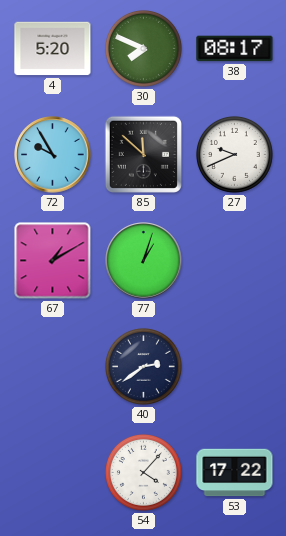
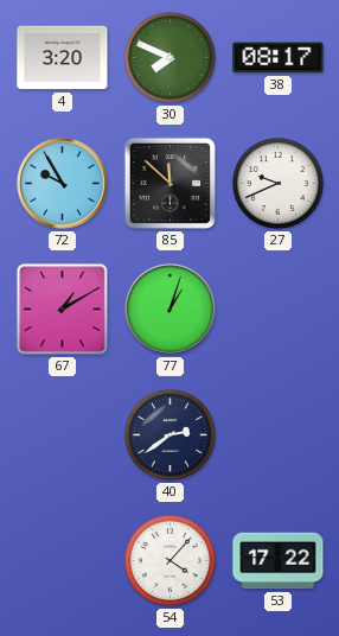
4: 5:20 -> 3:20 (63, 58)
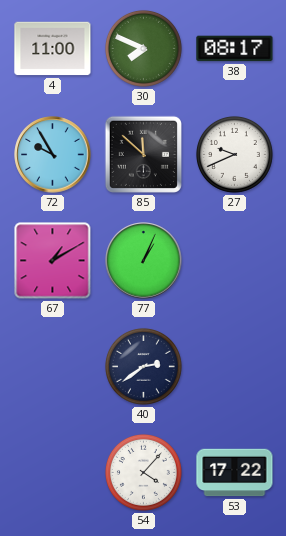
4: 3:20 -> 11:00 (53, 49)
77: 1:03 -> 1:04 (144, 261)
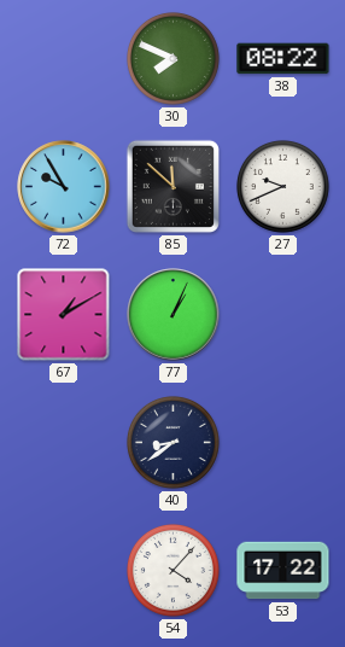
4: 11:00 -> none (53, 49)
38: 08:17 -> 08:22 (283, 59)
40: 2:39 -> 8:39 (172, 442)
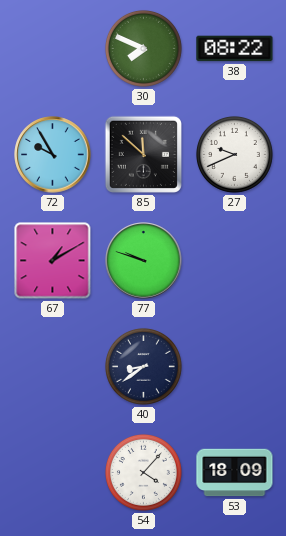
77: 1:04 -> 9:48 (144, 261)
53: 17:22 -> 18:09 (235, 473)
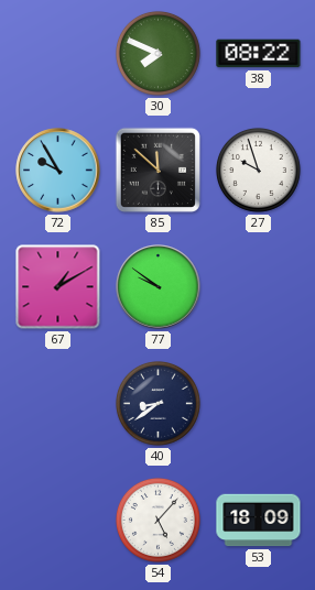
27: 9:41 -> 9:57 (258, 170)
77: 9:48 -> 9:51 (159, 287)
54: 4:07 -> 5:07 (157, 520)
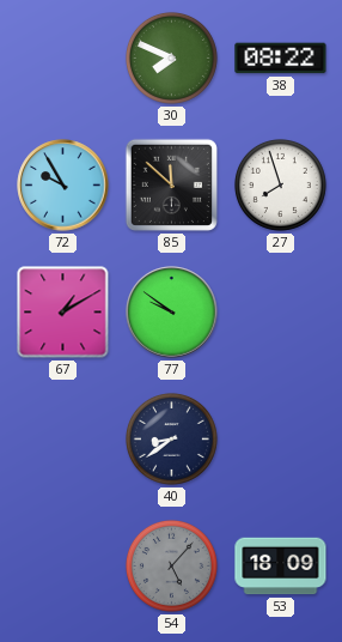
27: 9:57 -> 7:57 (280, 184)
54 dial: white -> grey (171, 565)
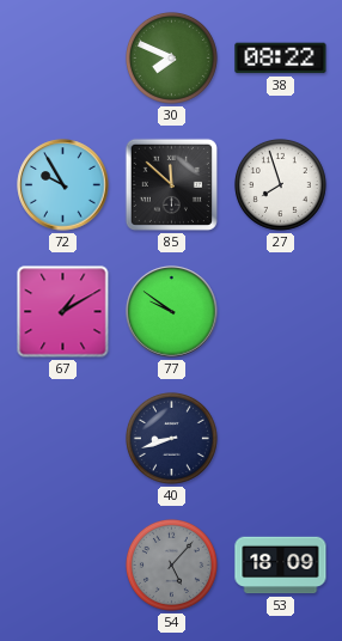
40: 8:39 -> 8:42 (171, 438)
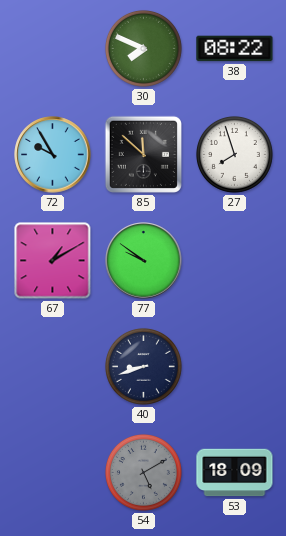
54: 5:07 -> 5:10 (143, 472)
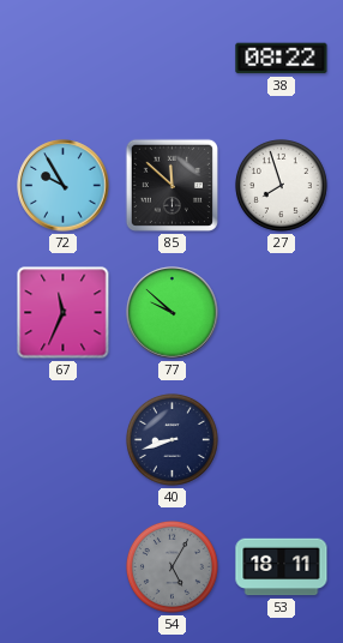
30: 7:49 -> none (143, 48)
67: 1:10 -> 11:34 (64, 313)
77: 9:51 -> 9:52 (173, 313)
54: 5:10 -> 5:05 (171, 566)
53: 18:09 -> 18:11 (282, 567)
